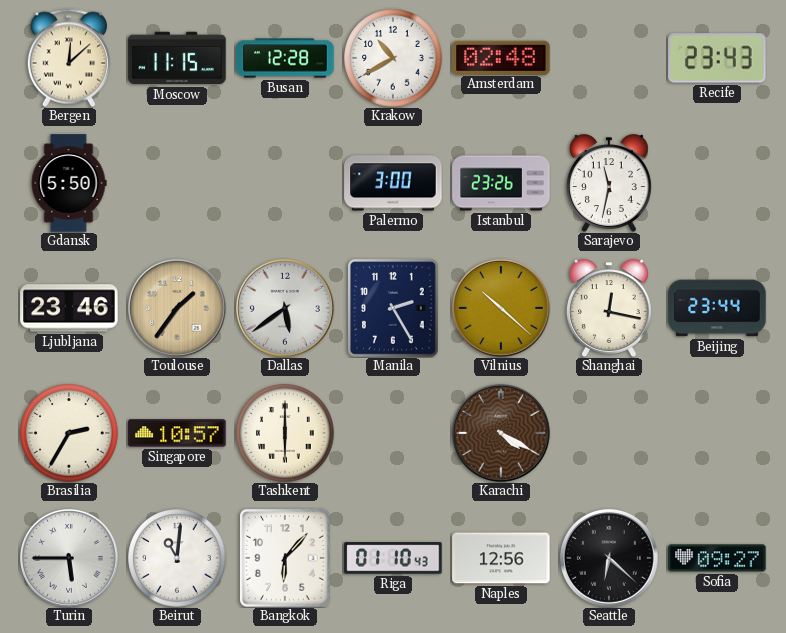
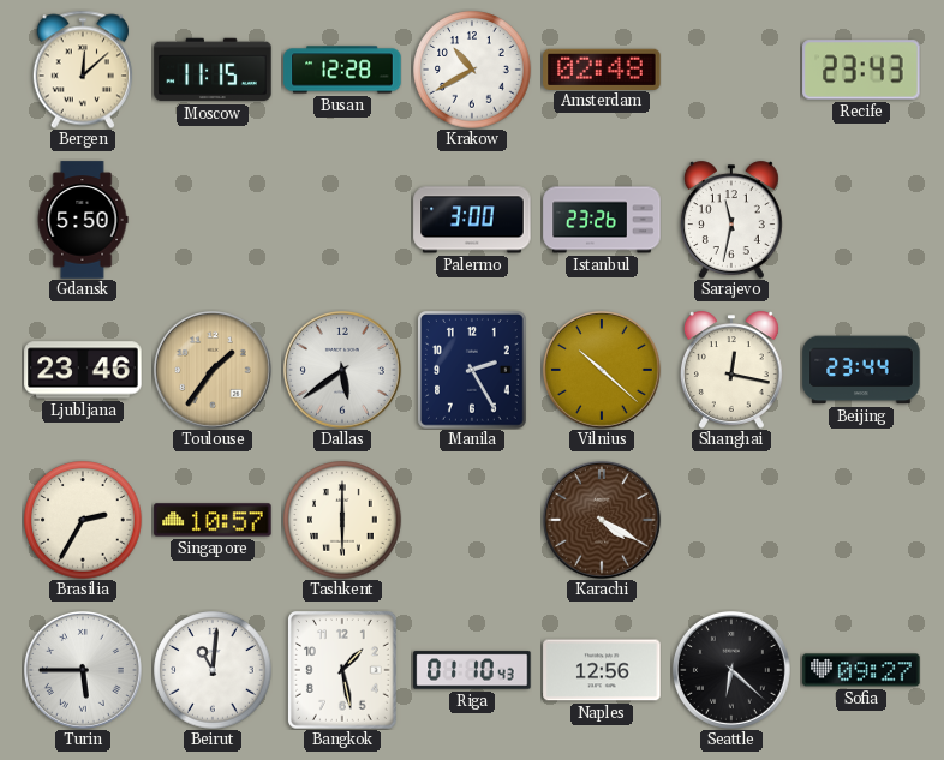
Bangkok: 6:07 -> 1:28 (343, 671)
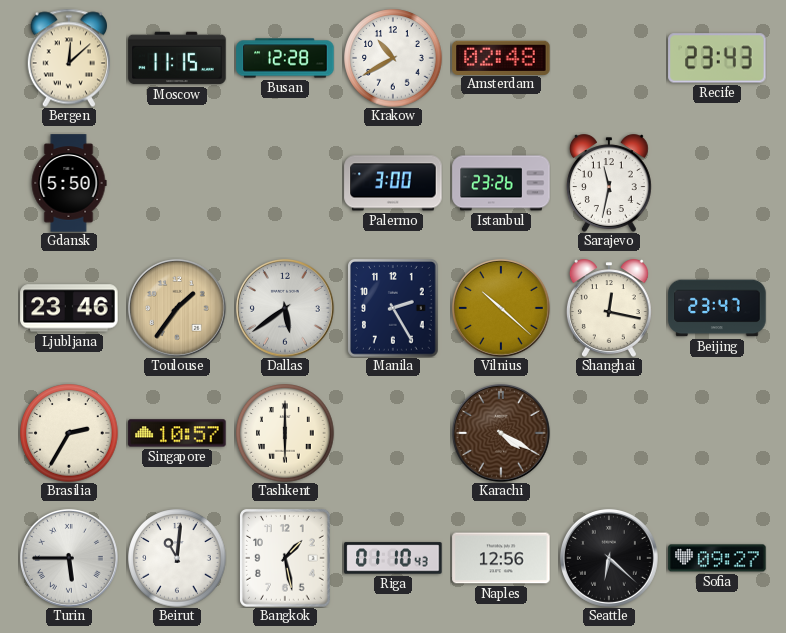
Beijing: 23:44 -> 23:47 (717, 308)
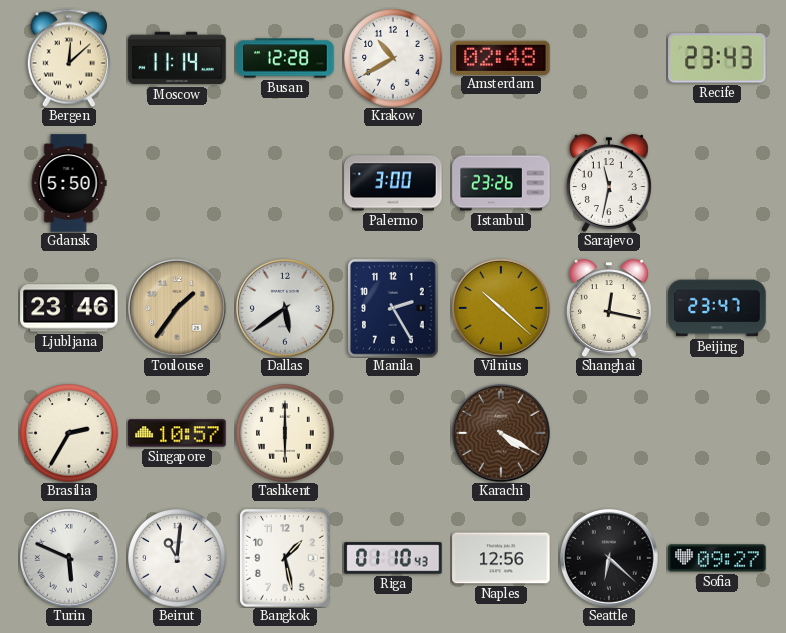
Moscow: 11:15 -> 11:14 (177, 58)
Turin: 5:45 -> 5:49 (69, 558)
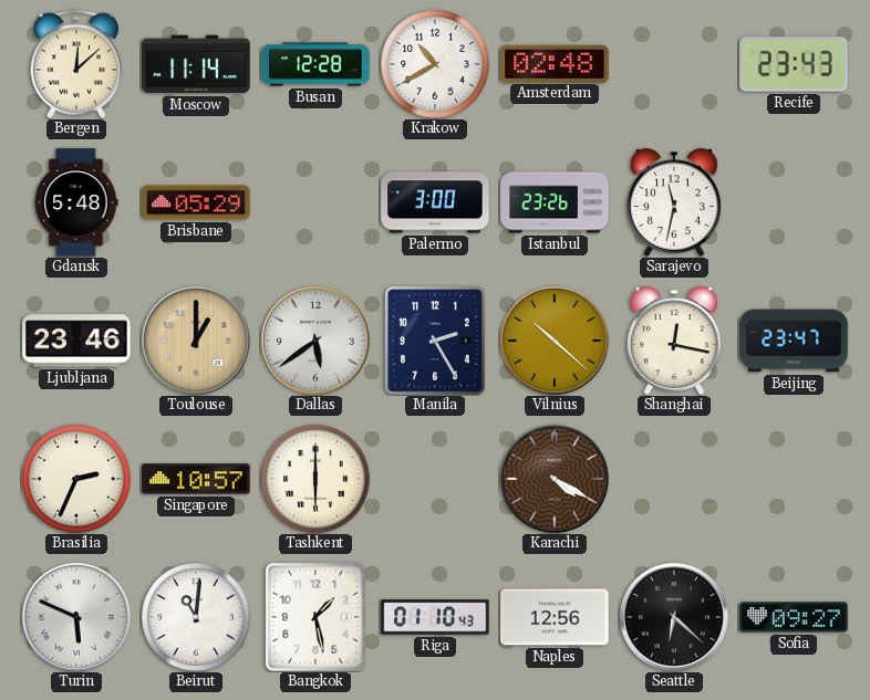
Gdansk: 5:50 -> 5:48 (76, 202)
Brisbane: none -> 05:29 (196, 202)
Toulouse: 1:36 -> 1:00 (196, 341)
Brasilia: 2:35 -> 2:34 (76, 479)
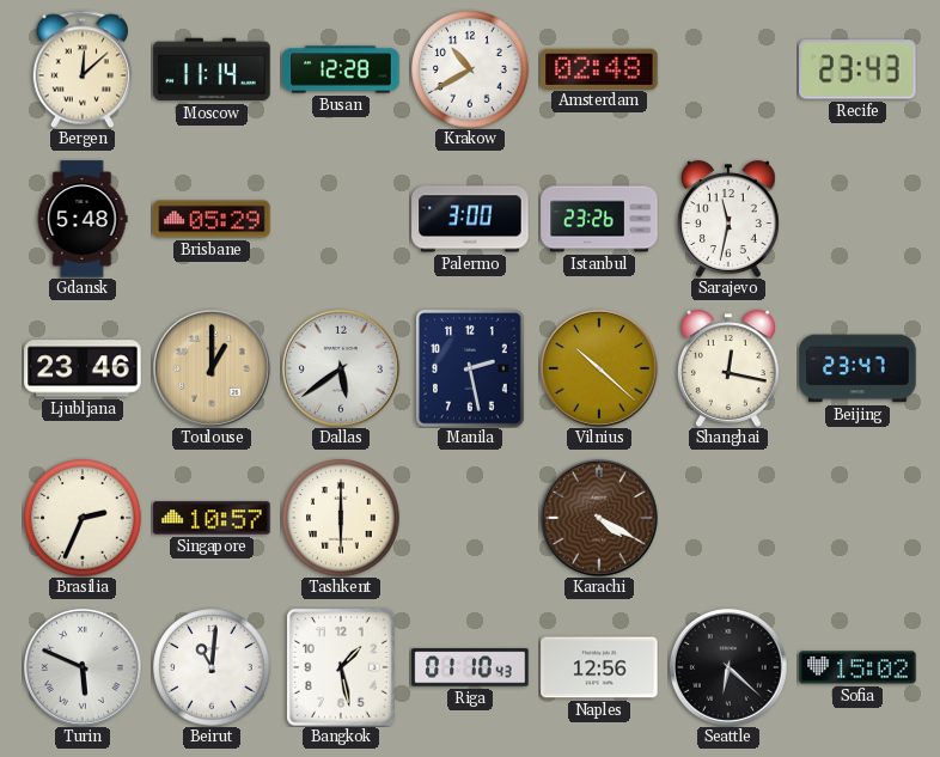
Manila: 2:25 -> 2:28 (471, 370)
Sofia: 09:27 -> 15:02 (857, 667)
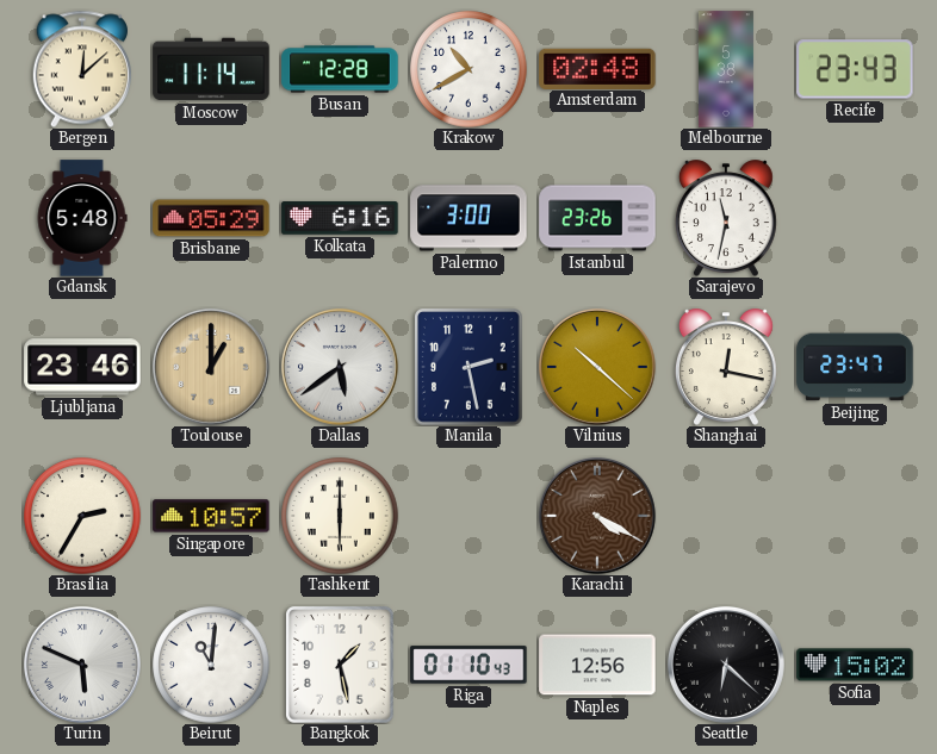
Melbourne: none -> 5:38 (726, 69)
Kolkata: none -> 6:16 (340, 218)
Brasilia: 2:34 -> 2:35 (82, 516)
